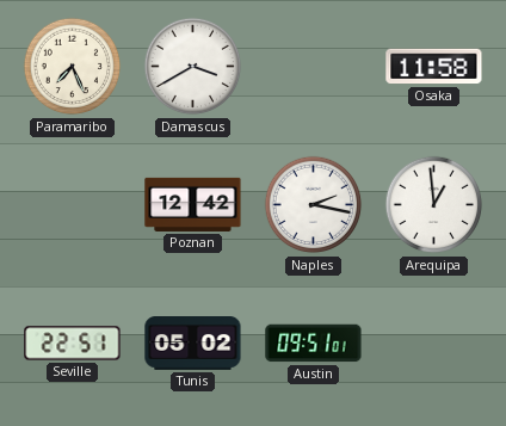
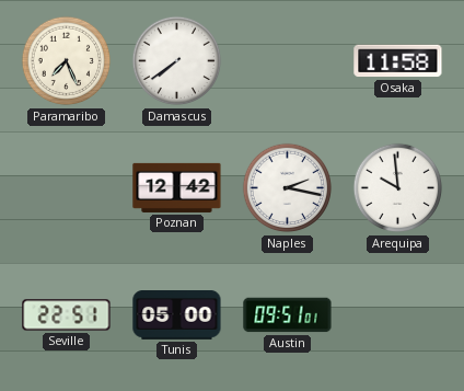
Damascus: 3:40 -> 7:39 (177, 61)
Arequipa: 12:59 -> 9:59 (398, 188)
Tunis: 05:02 -> 05:00 (177, 315)
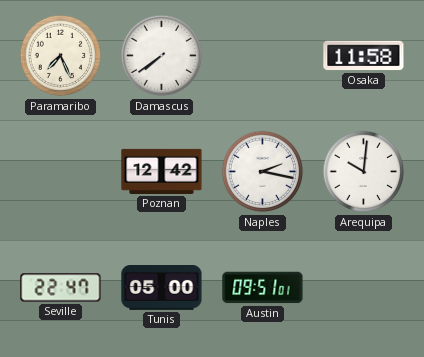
Arequipa: 9:59 -> 10:01 (364, 172)
Seville: 22:51 -> 22:47 (61, 288)
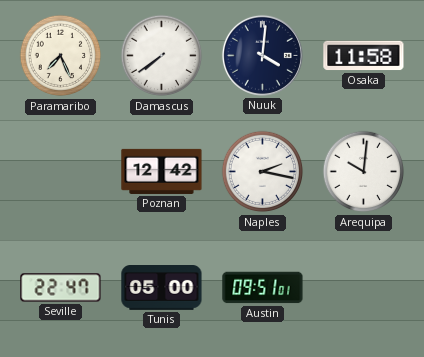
Nuuk: none -> 4:01 (262, 55)
